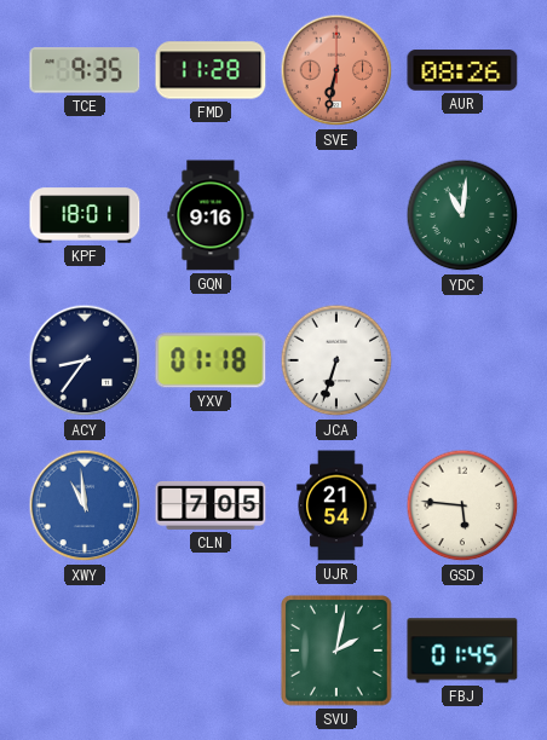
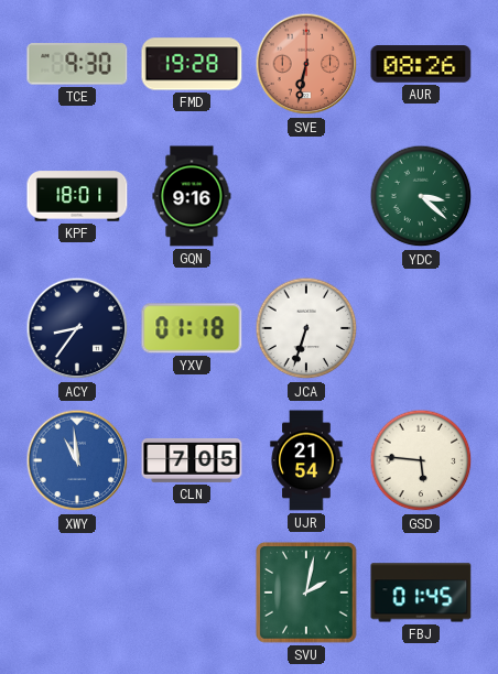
TCE: 9:35 -> 9:30 (77, 64)
FMD: 11:28 -> 19:28 (192, 64)
YDC: 11:01 -> 3:22 (421, 196)
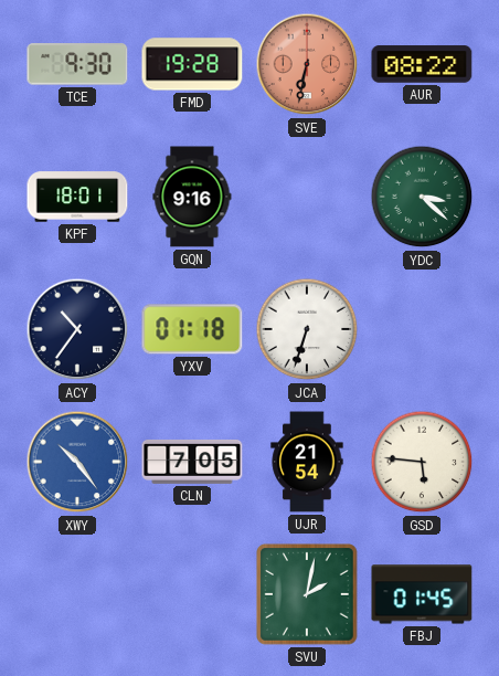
AUR: 08:26 -> 08:22 (422, 64)
ACY: 8:36 -> 10:36 (77, 329)
XWY: 10:59 -> 10:24 (77, 462)
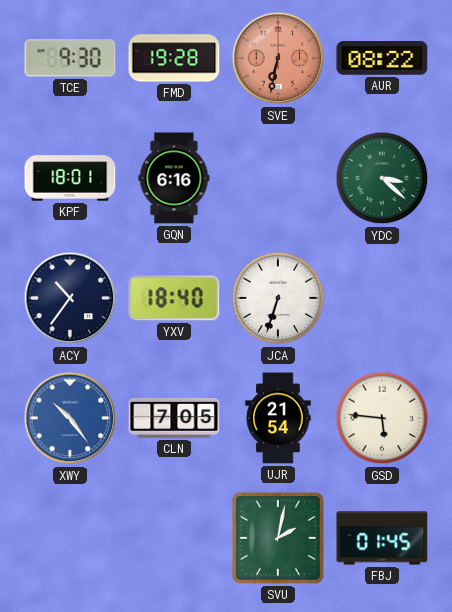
GQN: 9:16 -> 6:16 (174, 178)
YXV: 01:18 -> 18:40 (174, 298)
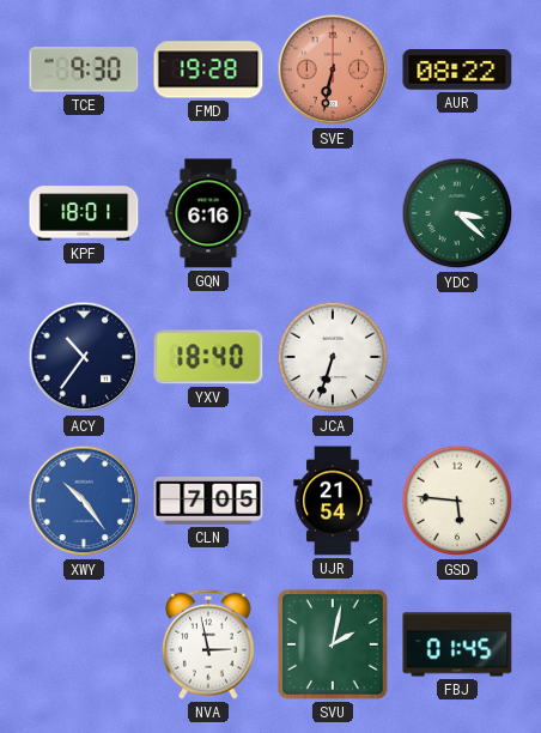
NVA: none -> 2:58 (209, 644)
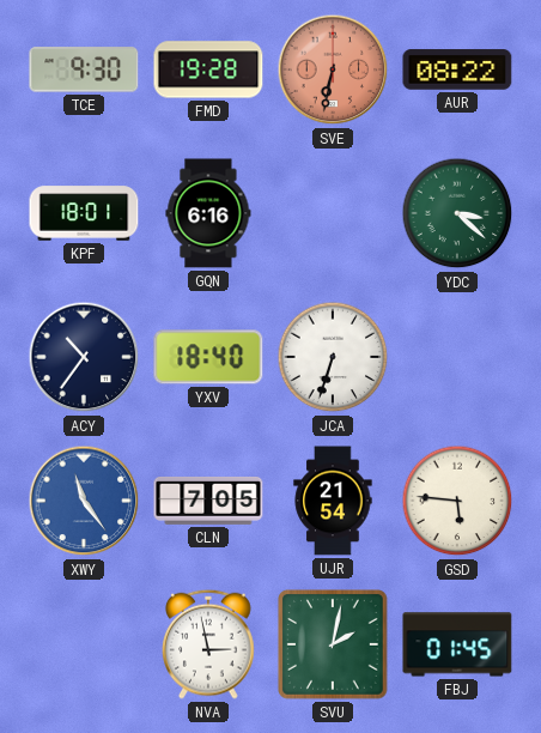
XWY: 10:24 -> 11:24 (84, 501)
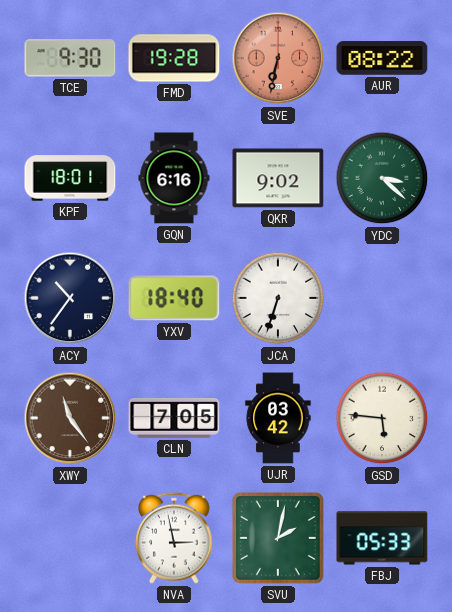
QKR: none -> 9:02 (278, 178)
XWY dial: blue -> brown (70, 418)
UJR: 21:54 -> 03:42 (278, 418)
FBJ: 01:45 -> 05:33 (382, 538)
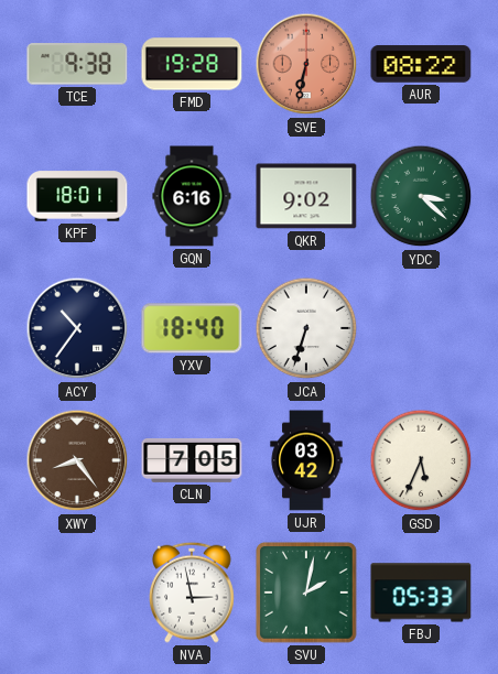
TCE: 9:30 -> 9:38 (77, 64)
XWY: 11:24 -> 8:24 (77, 460)
GSD: 5:46 -> 5:34 (421, 460)
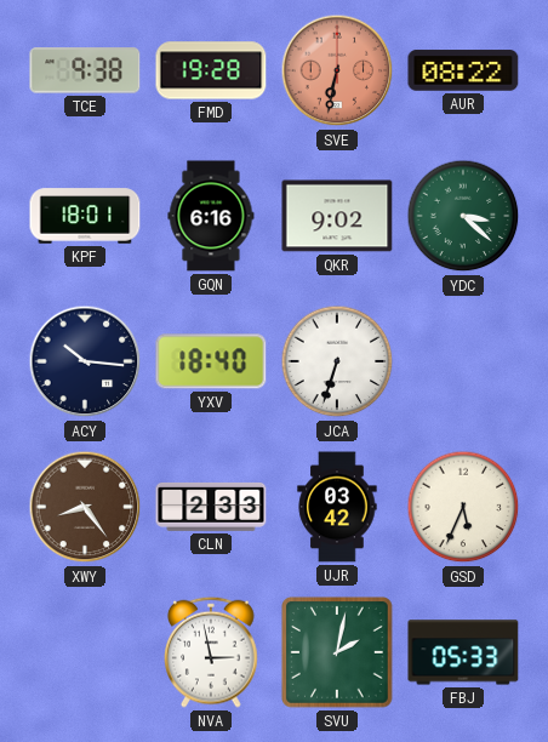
ACY: 10:36 -> 10:16 (85, 361)
CLN: 7:05 -> 2:33 (211, 507)
